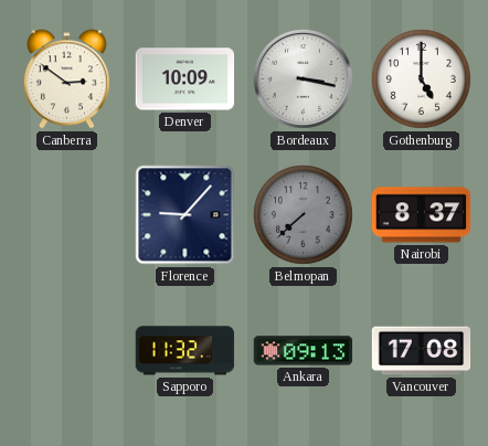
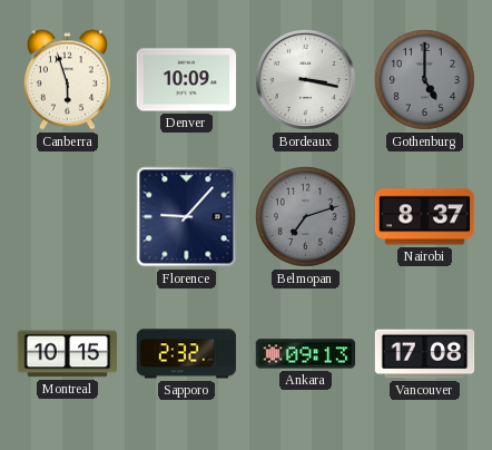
Canberra: 2:51 -> 5:57 (67, 80)
Gothenburg dial: white -> grey (424, 79)
Belmopan: 7:38 -> 7:12 (305, 216)
Montreal: none -> 10:15 (68, 354)
Sapporo: 11:32 -> 2:32 (187, 354)
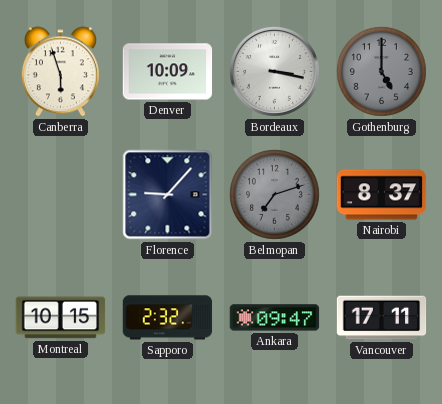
Ankara: 09:13 -> 09:47 (275, 318)
Vancouver: 17:08 -> 17:11 (382, 318)
